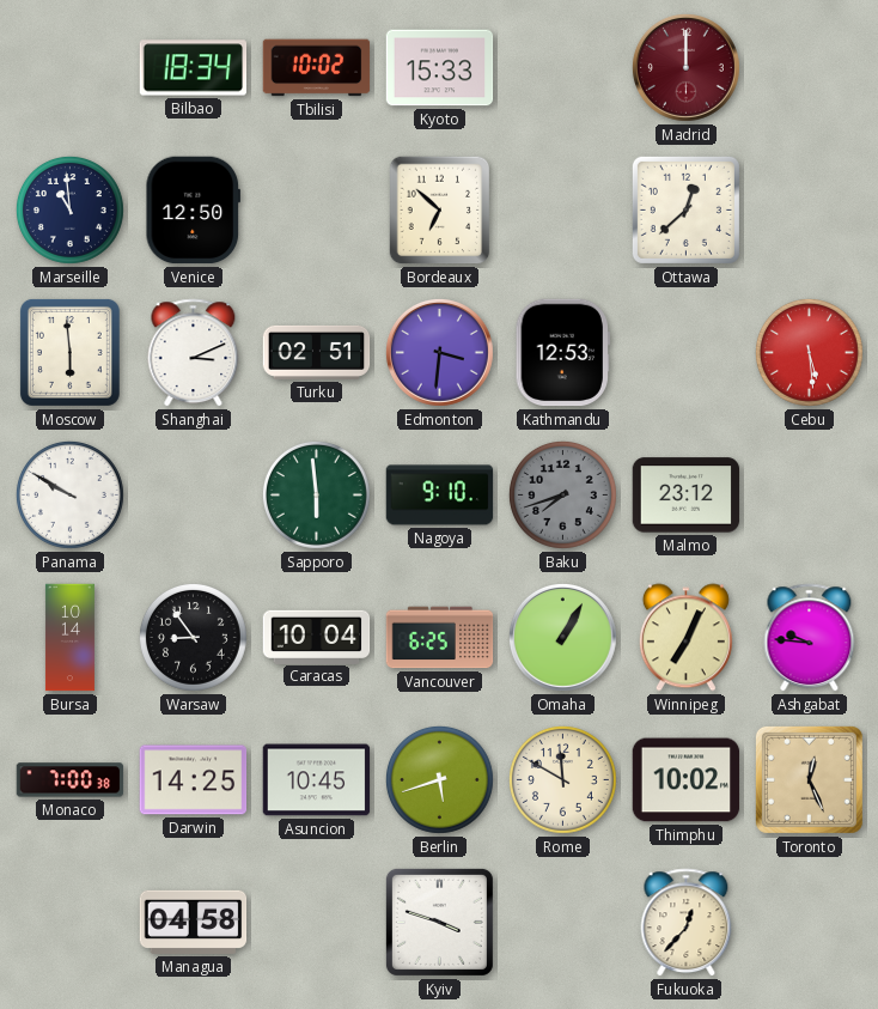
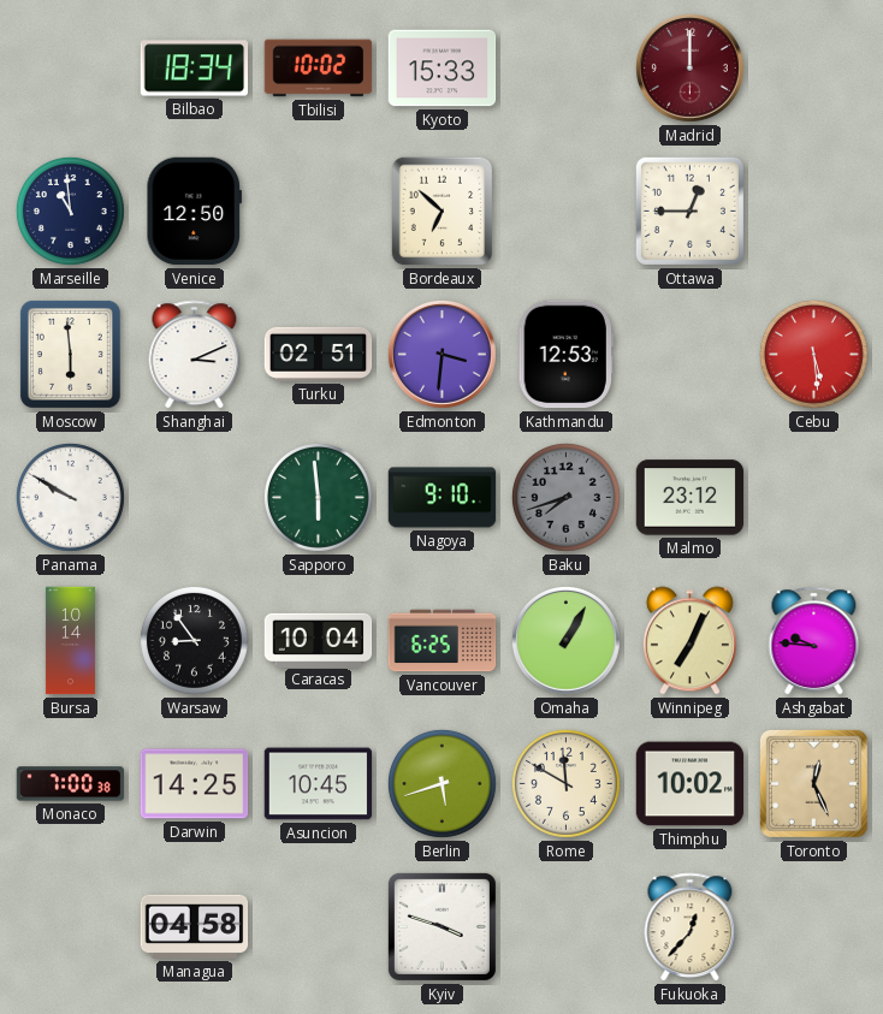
Ottawa: 12:38 -> 12:45 (689, 210)
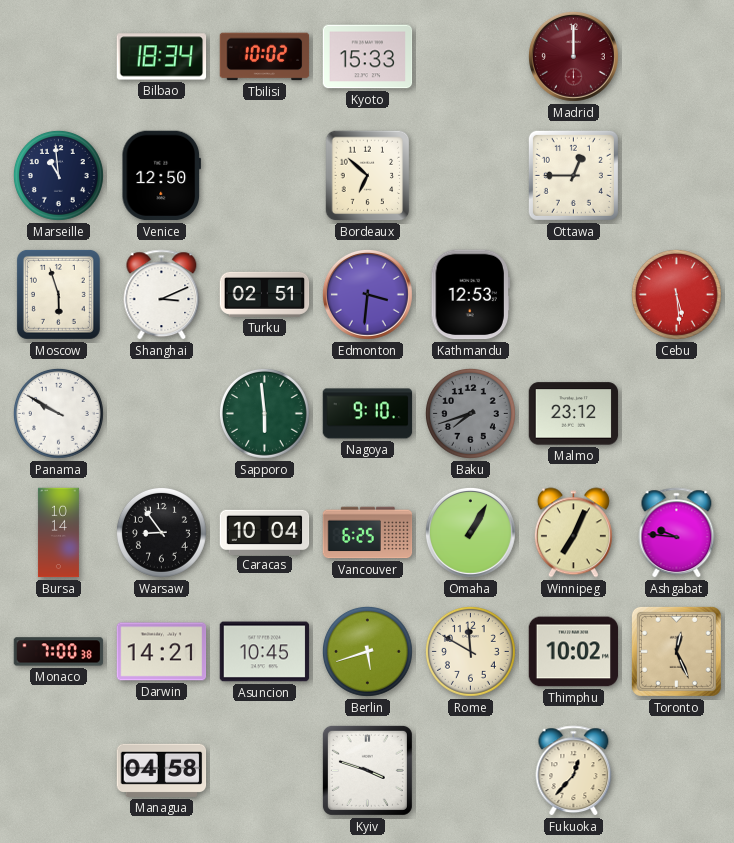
Moscow: 5:59 -> 5:57 (58, 294)
Darwin: 14:25 -> 14:21 (162, 652)
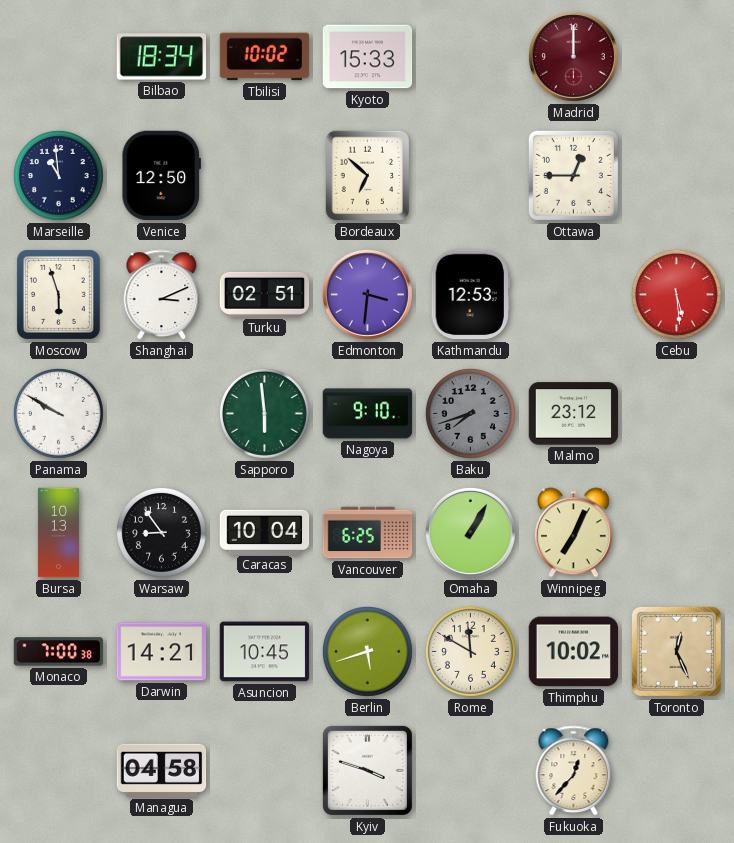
Bursa: 10:14 -> 10:13 (58, 533)
Ashgabat: 9:46 -> none (677, 533)
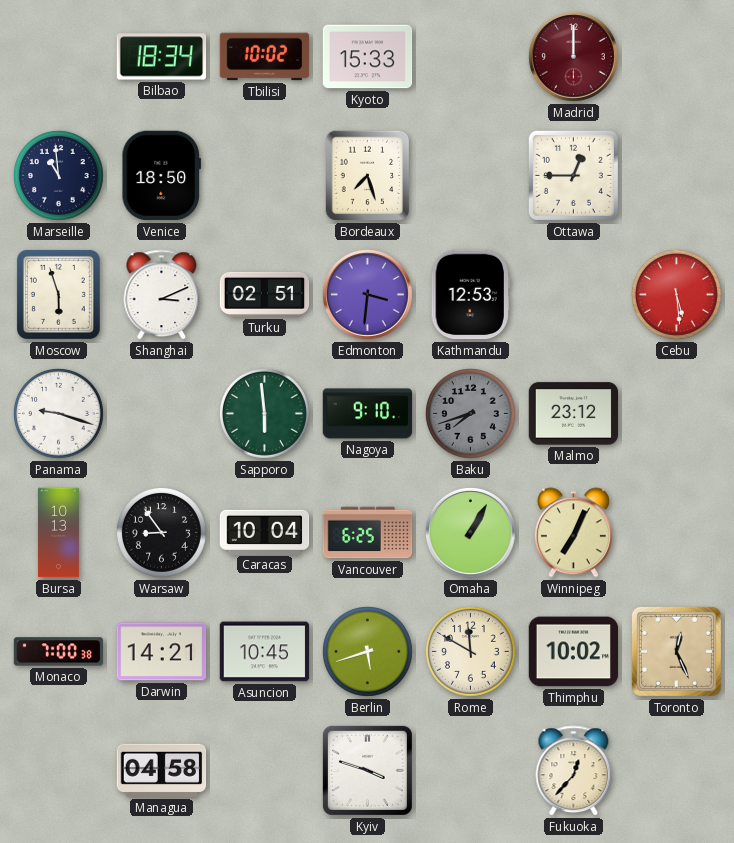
Venice: 12:50 -> 18:50 (161, 176)
Bordeaux: 6:52 -> 7:27 (368, 176)
Panama: 9:50 -> 9:18 (58, 413)
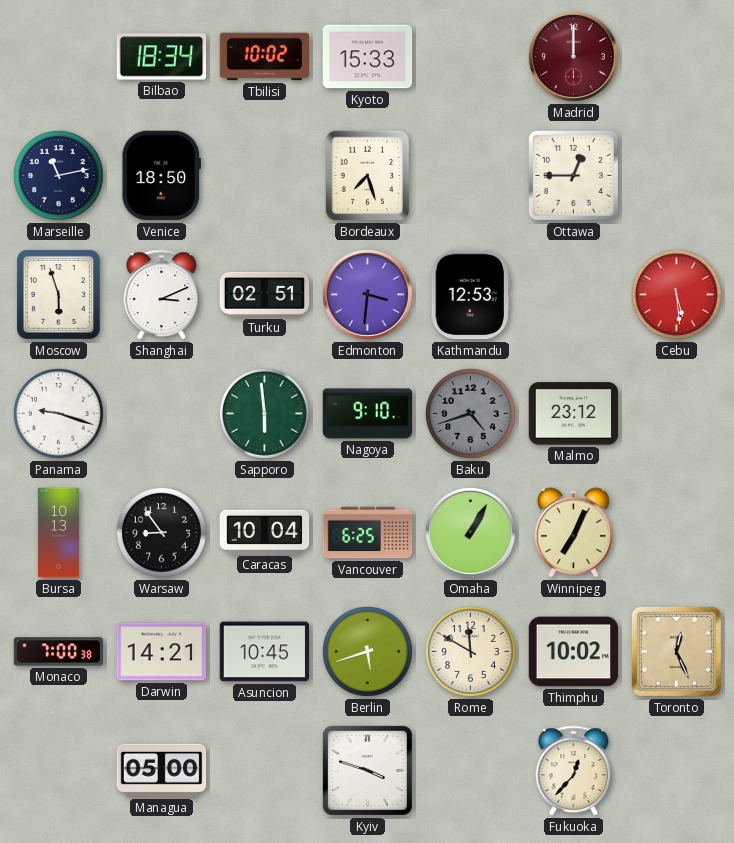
Marseille: 10:59 -> 11:13 (58, 175)
Baku: 7:42 -> 4:42 (470, 413)
Managua: 04:58 -> 05:00 (162, 770)
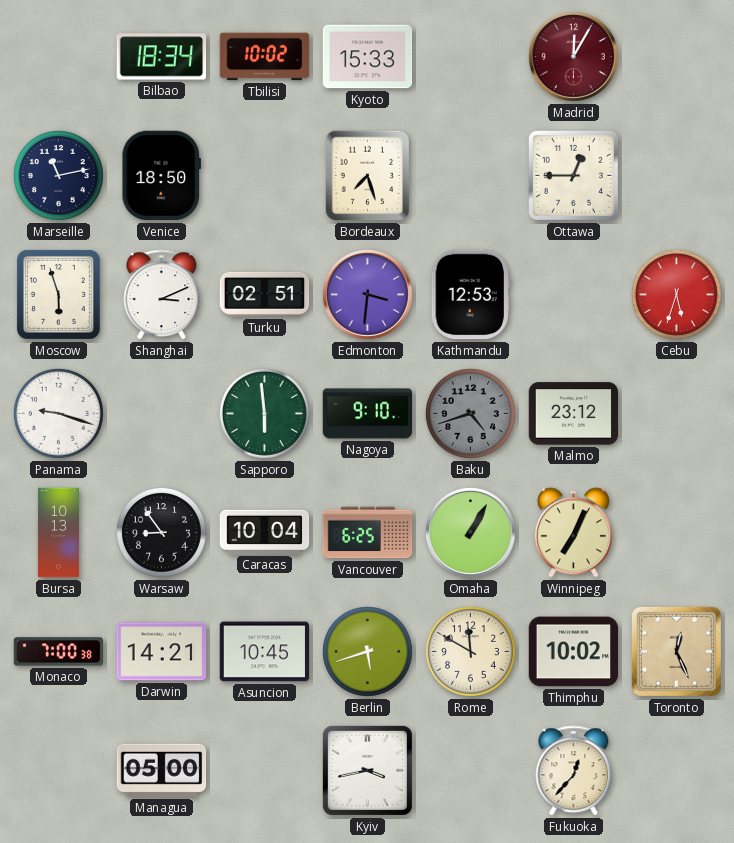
Madrid: 12:00 -> 12:05 (573, 56)
Cebu: 5:29 -> 5:33 (676, 294)
Kyiv: 3:48 -> 3:43 (367, 770)
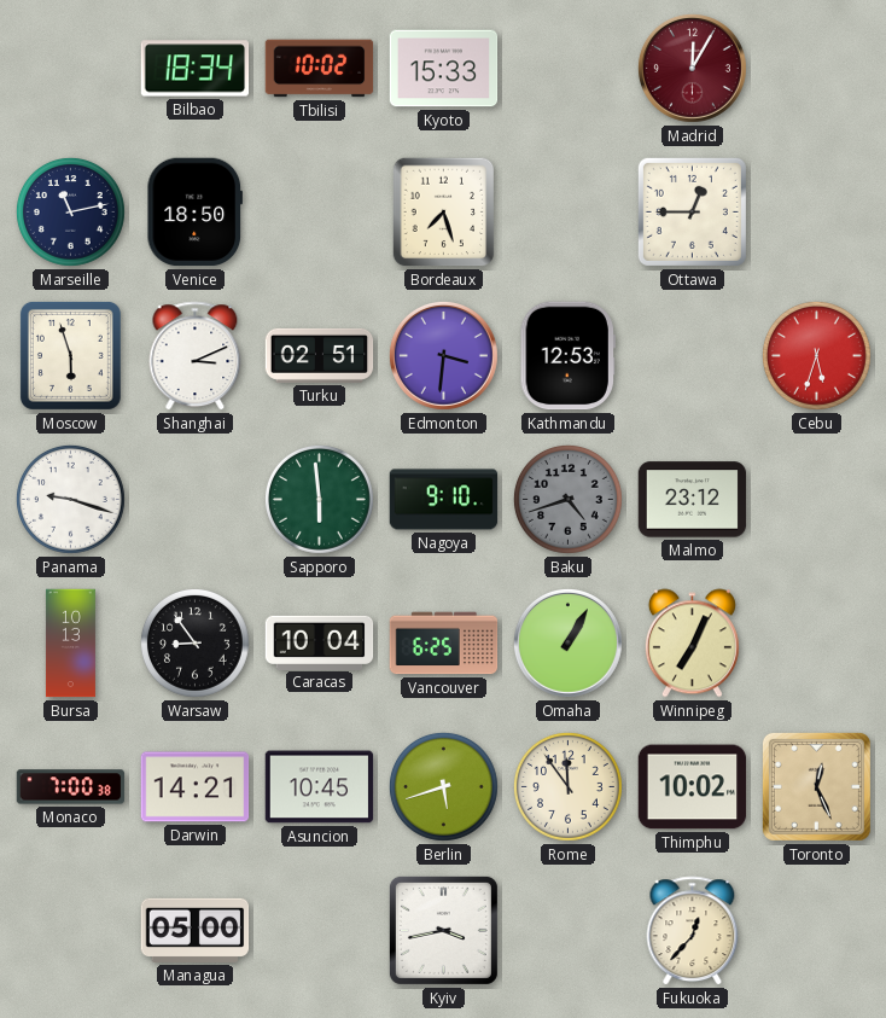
Rome: 11:50 -> 11:54 (567, 786)
